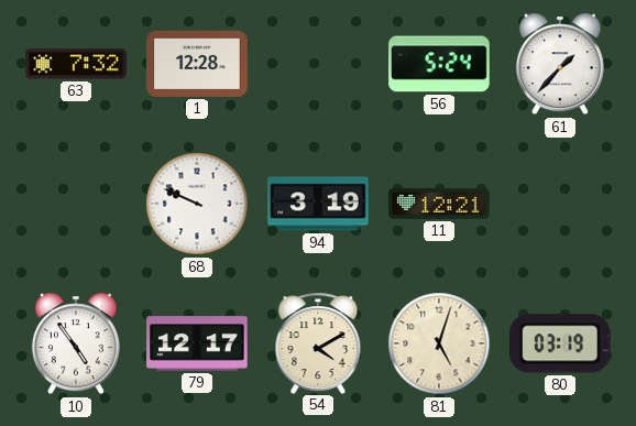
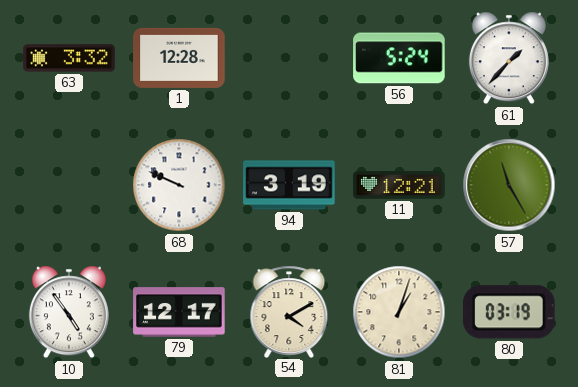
63: 7:32 -> 3:32 (69, 58)
57: none -> 11:25 (509, 185)
81: 5:03 -> 1:03 (399, 312)
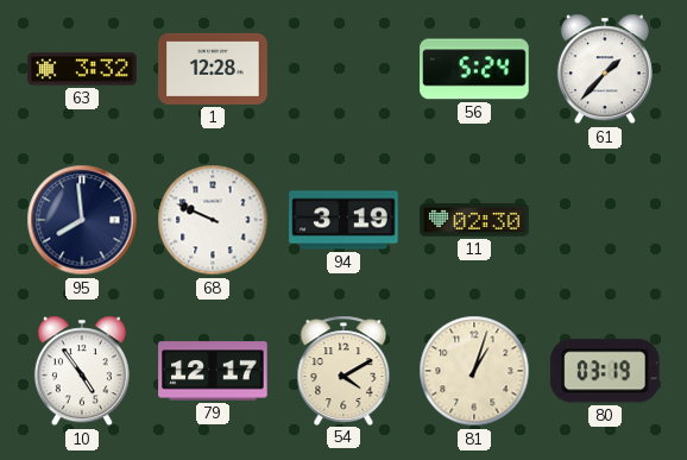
95: none -> 7:59 (82, 220)
11: 12:21 -> 02:30 (474, 220)
57: 11:25 -> none (509, 185)
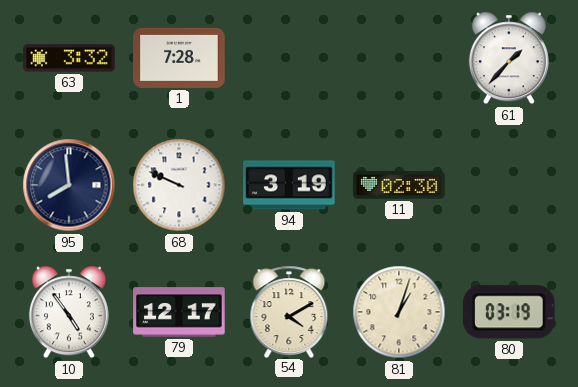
1: 12:28 -> 7:28 (179, 58)
56: 5:24 -> none (474, 69)
